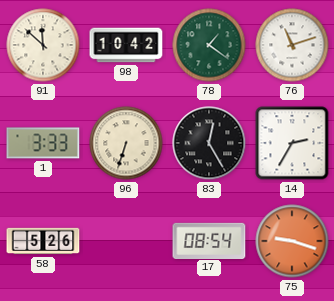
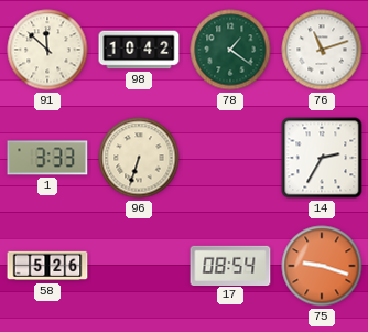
83: 12:25 -> none (209, 143)
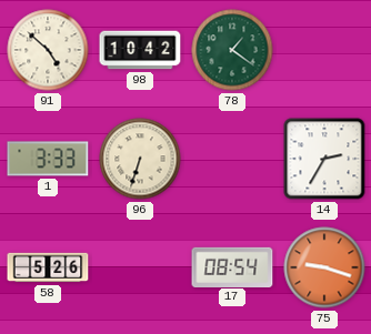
91: 11:52 -> 4:52 (48, 50)
76: 11:12 -> none (322, 50)
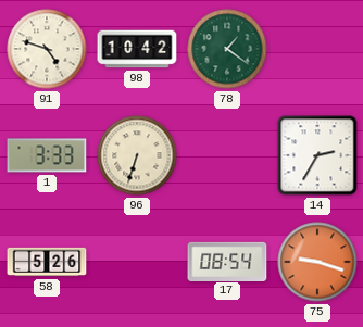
91: 4:52 -> 4:48 (47, 49)
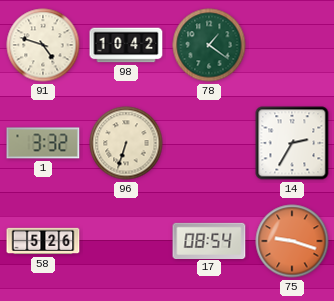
1: 3:33 -> 3:32 (43, 143)
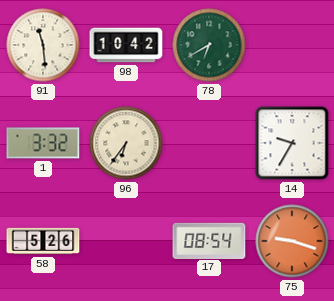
91: 4:48 -> 11:29 (43, 45)
78: 1:21 -> 6:40 (209, 45)
96: 6:33 -> 6:36 (126, 143)
14: 2:35 -> 9:35 (292, 143)
